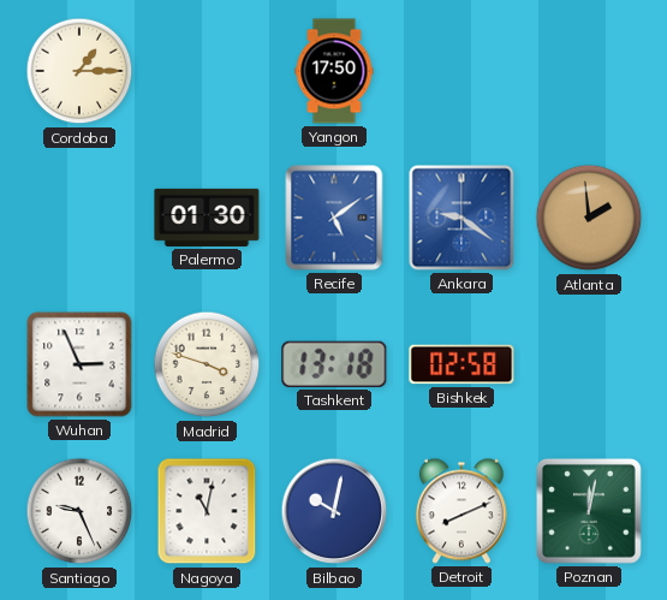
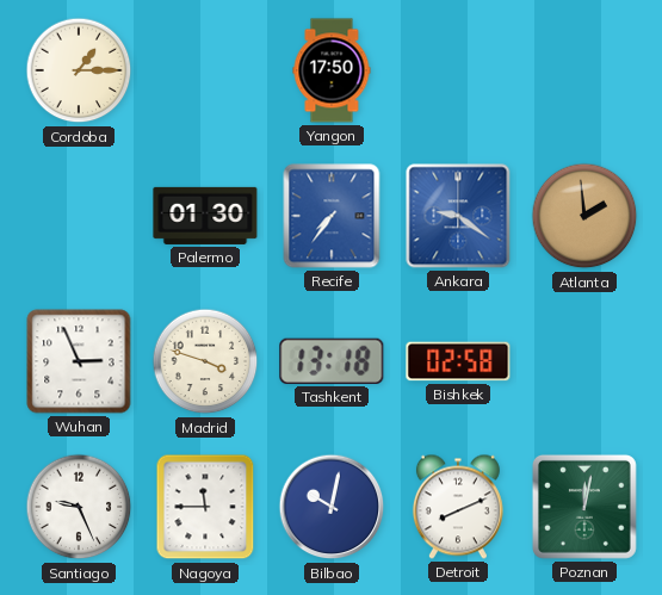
Recife: 5:09 -> 7:36 (332, 216)
Nagoya: 11:02 -> 11:45 (205, 507)
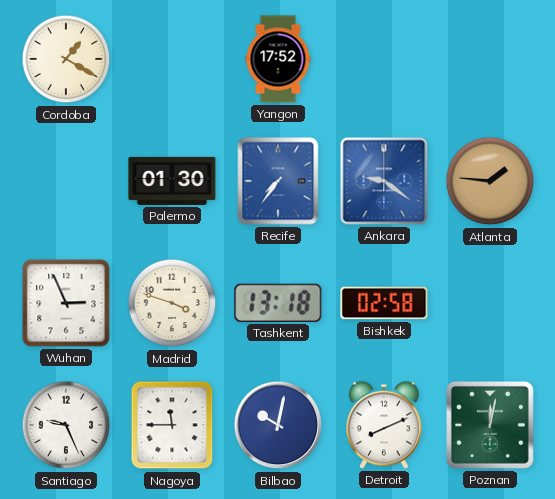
Cordoba: 1:15 -> 1:20 (66, 59)
Yangon: 17:50 -> 17:52 (278, 59)
Atlanta: 1:59 -> 1:46 (490, 181)
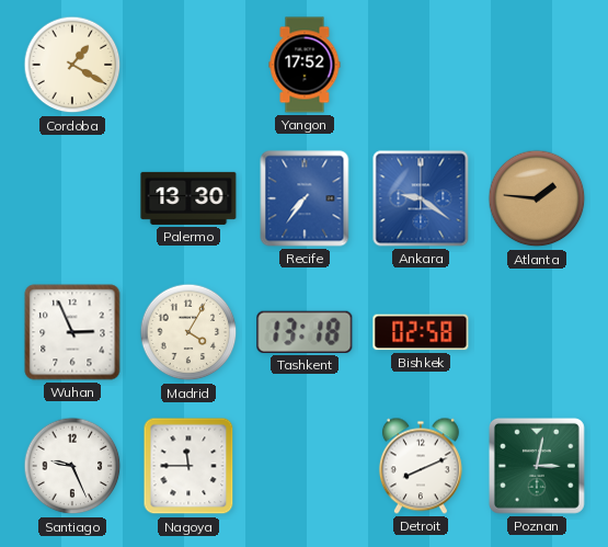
Palermo: 01:30 -> 13:30 (188, 198)
Madrid: 3:48 -> 4:05 (188, 332)
Bilbao: 10:02 -> none (278, 425)
Poznan: 12:02 -> 3:02 (537, 466)
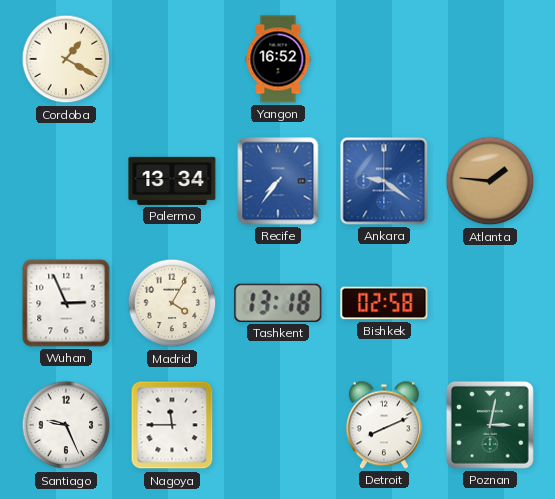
Yangon: 17:52 -> 16:52 (278, 59)
Palermo: 13:30 -> 13:34 (172, 181)
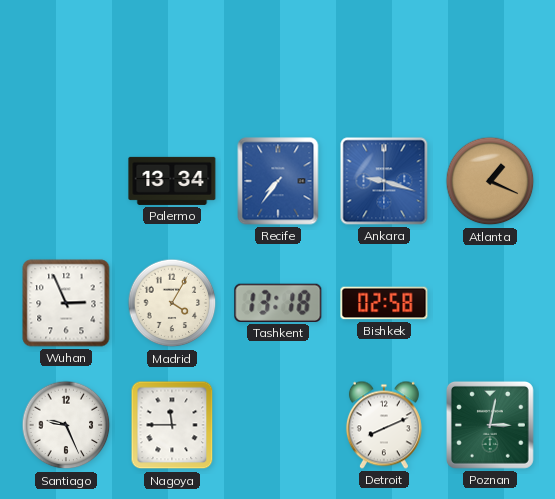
Cordoba: 1:20 -> none (66, 59)
Yangon: 16:52 -> none (278, 59)
Ankara: 9:21 -> 9:18 (384, 181)
Atlanta: 1:46 -> 1:19 (490, 181)
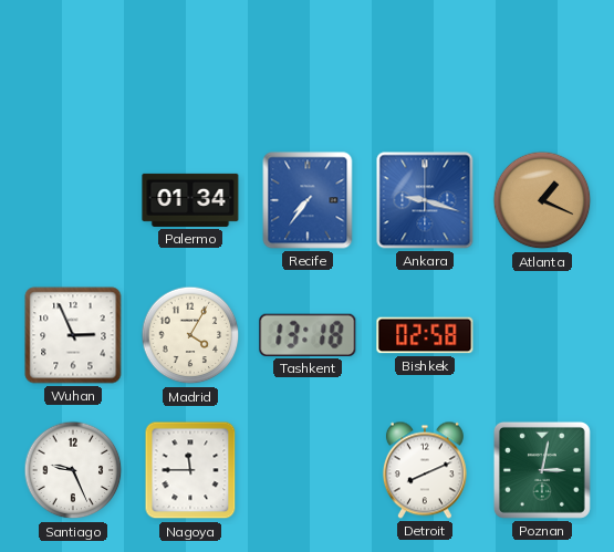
Palermo: 13:34 -> 01:34 (190, 200)
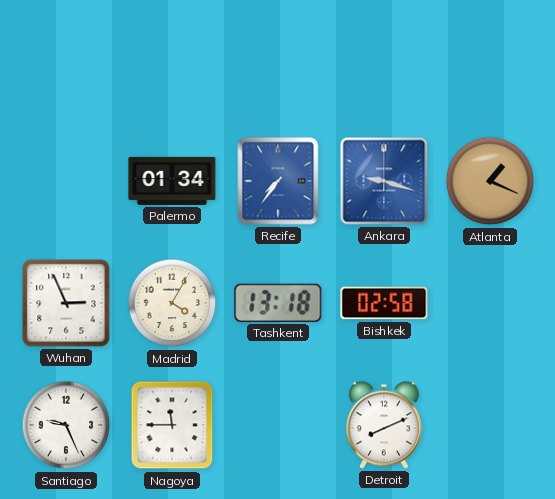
Poznan: 3:02 -> none (542, 470)
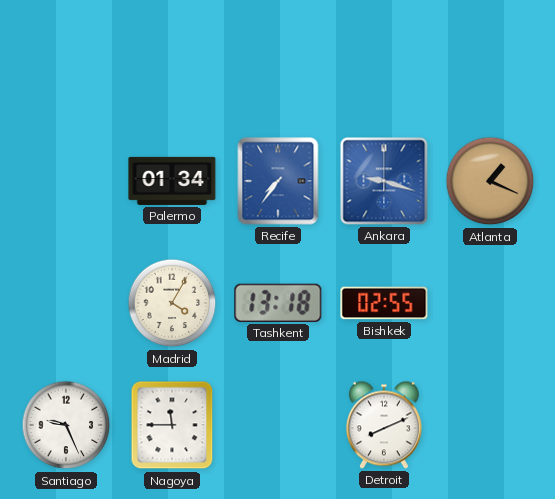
Wuhan: 2:56 -> none (66, 303)
Bishkek: 02:58 -> 02:55 (384, 303)
